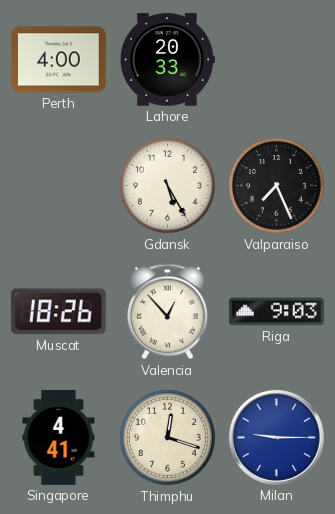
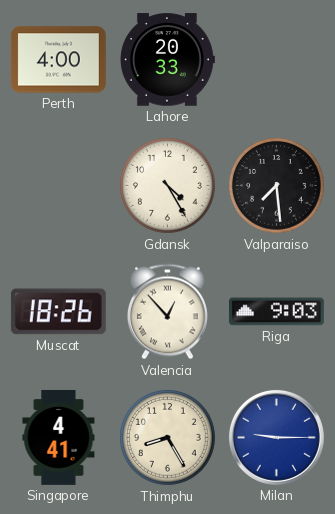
Gdansk: 5:25 -> 4:25 (168, 186)
Valparaiso: 7:26 -> 7:29 (277, 186)
Thimphu: 12:18 -> 8:25 (168, 438)
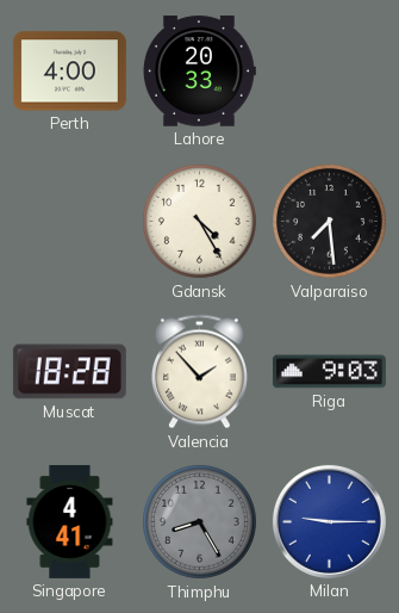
Muscat: 18:26 -> 18:28 (69, 372)
Valencia: 12:53 -> 1:53 (199, 372)
Thimphu dial: cream -> grey (200, 522)
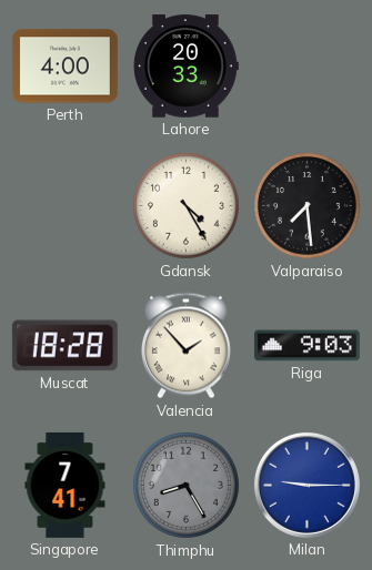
Singapore: 4:41 -> 7:41 (66, 485)
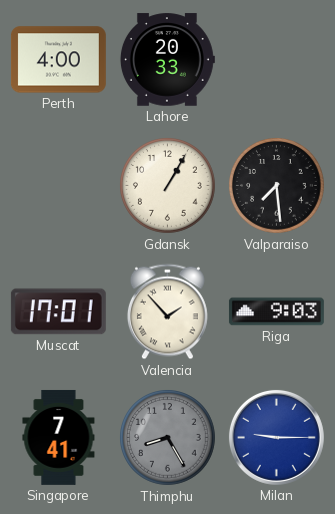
Gdansk: 4:25 -> 1:05 (168, 186)
Muscat: 18:28 -> 17:01 (58, 312)
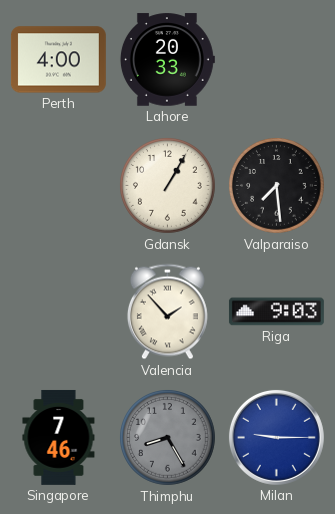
Muscat: 17:01 -> none (58, 312)
Singapore: 7:41 -> 7:46 (59, 437)
